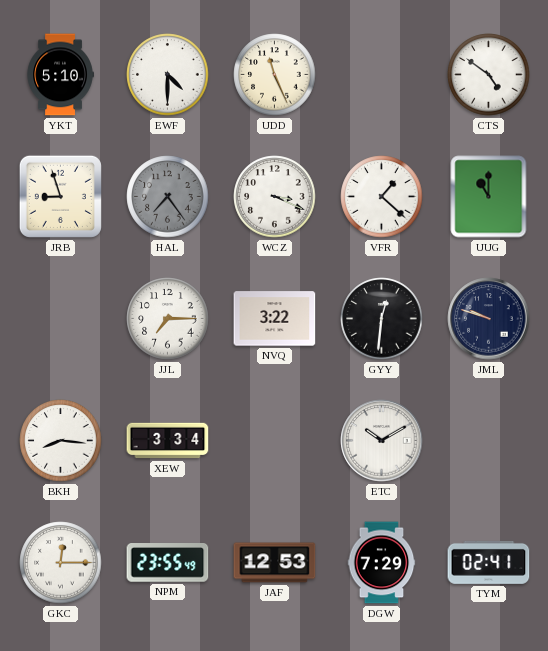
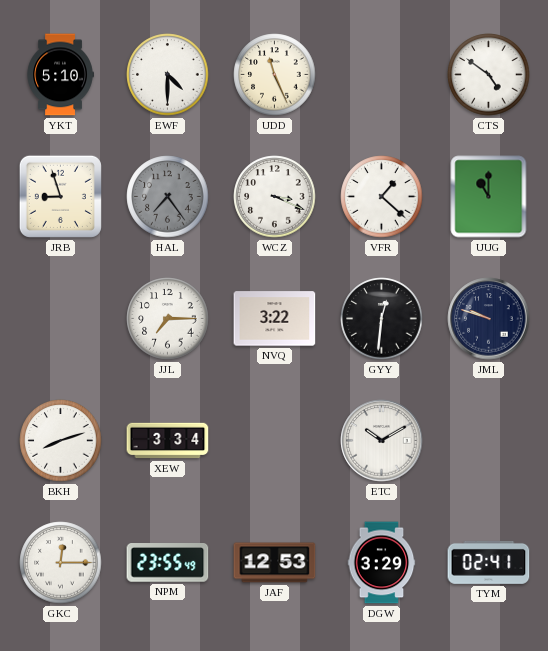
BKH: 8:16 -> 8:12 (61, 441)
DGW: 7:29 -> 3:29 (382, 563)
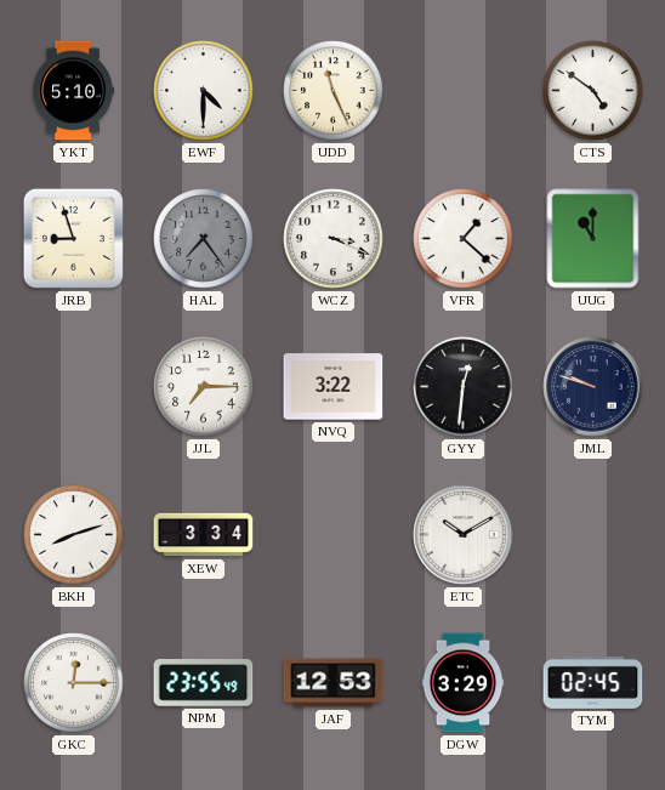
TYM: 02:41 -> 02:45 (593, 682)
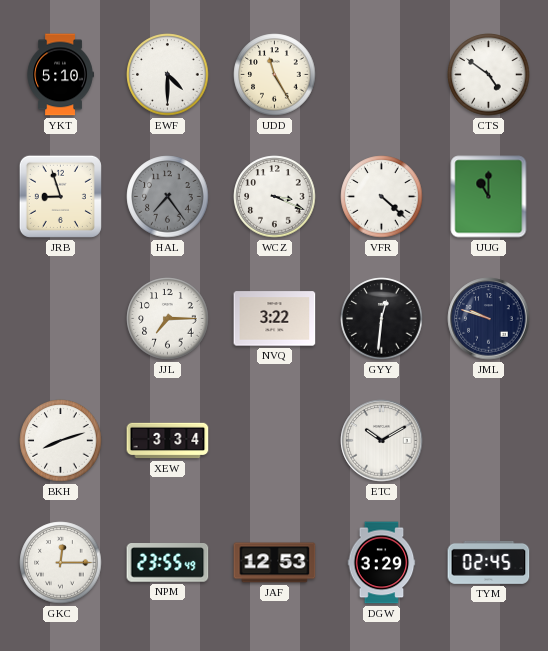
UDD: 11:26 -> 11:25 (275, 75)
VFR: 1:22 -> 4:22 (382, 197)
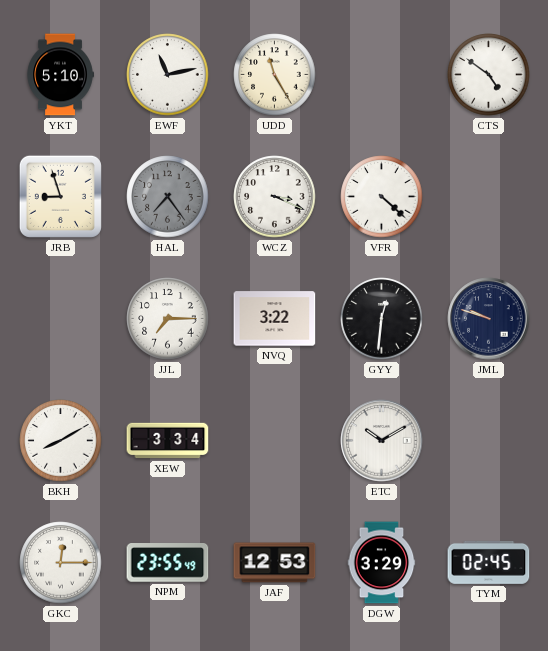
EWF: 4:30 -> 11:13 (168, 75)
UUG: 11:00 -> none (489, 197)
BKH: 8:12 -> 8:10 (61, 441)
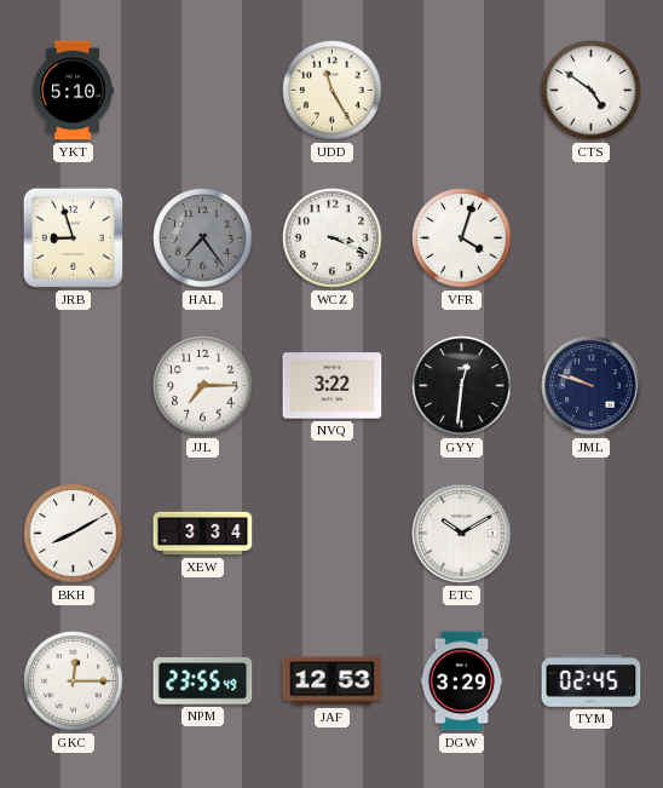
EWF: 11:13 -> none (168, 75)
VFR: 4:22 -> 4:03 (462, 238)
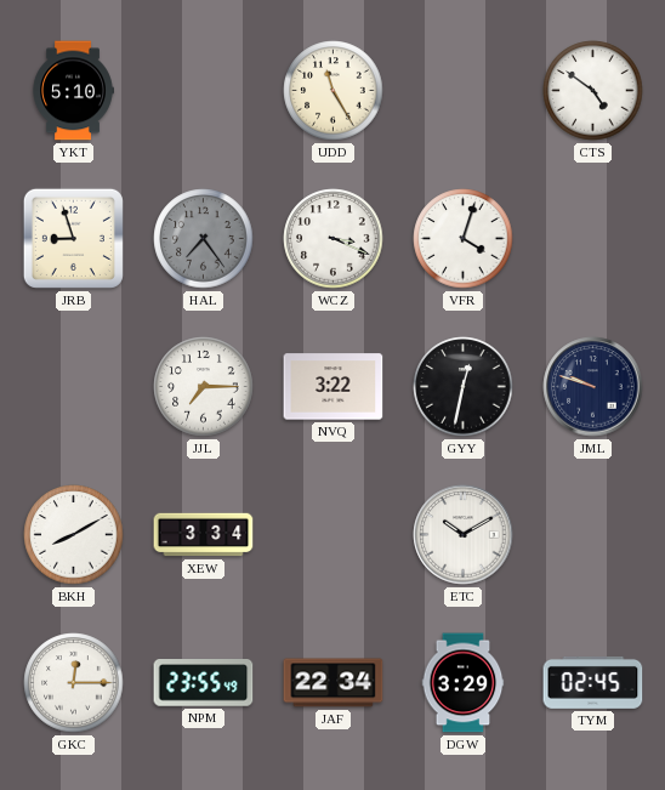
GYY: 12:31 -> 12:32 (464, 387)
JAF: 12:53 -> 22:34 (334, 683)
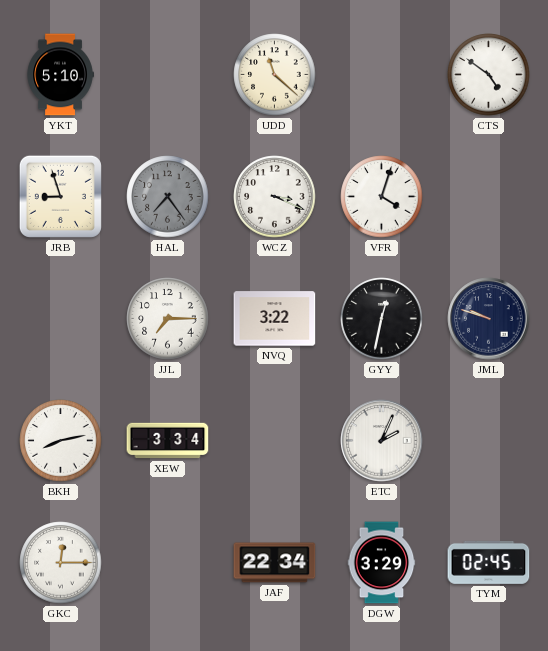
UDD: 11:25 -> 11:22 (275, 75)
BKH: 8:10 -> 8:13 (61, 441)
ETC: 10:10 -> 2:04 (382, 441)
NPM: 23:55 -> none (204, 683)
